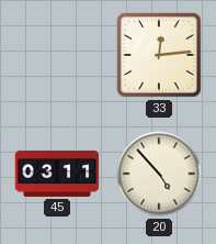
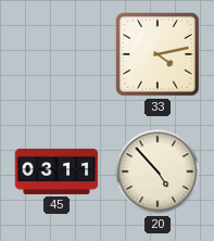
33: 12:14 -> 4:13 (159, 55)
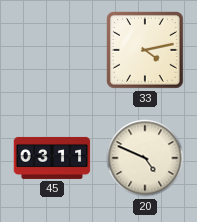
20: 4:53 -> 4:49 (145, 158)
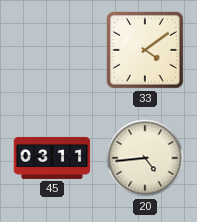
33: 4:13 -> 4:09 (146, 51)
20: 4:49 -> 4:44 (145, 158)
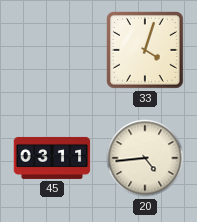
33: 4:09 -> 4:03 (146, 51)
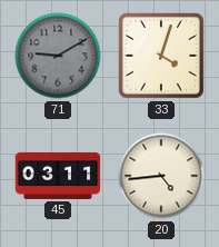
71: none -> 9:10 (58, 56)
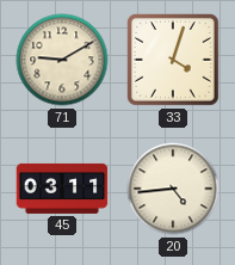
71 dial: grey -> cream (62, 60)
